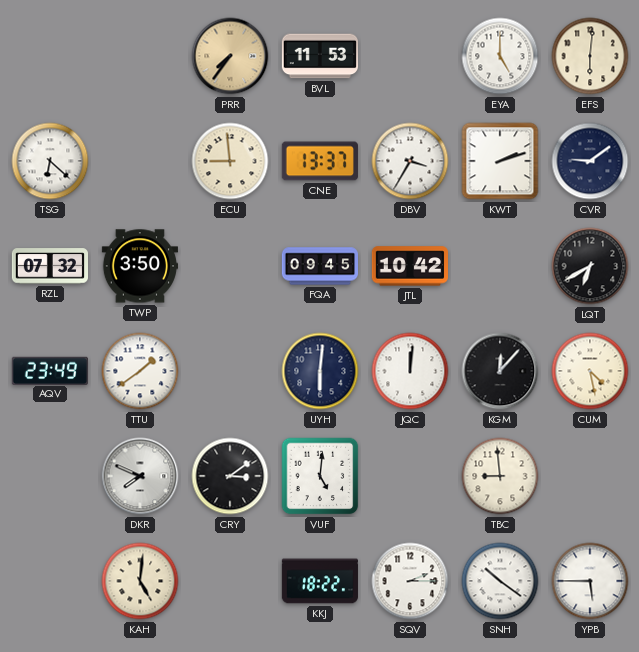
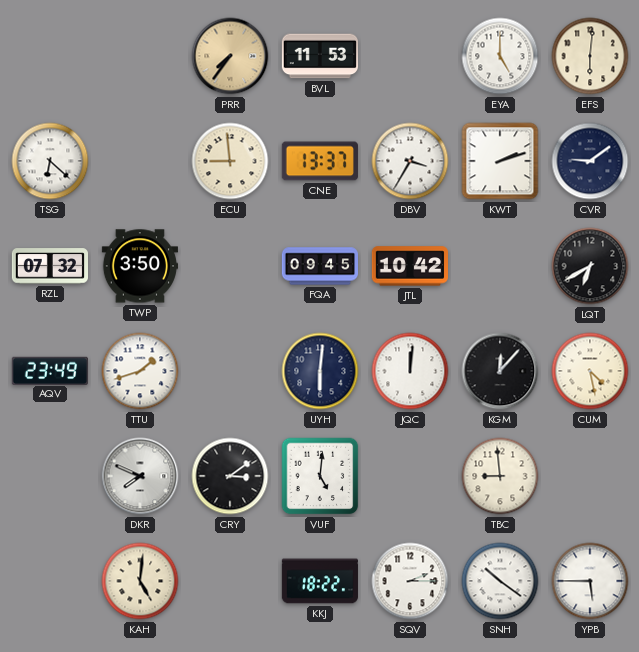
TTU: 1:39 -> 1:42 (140, 371)
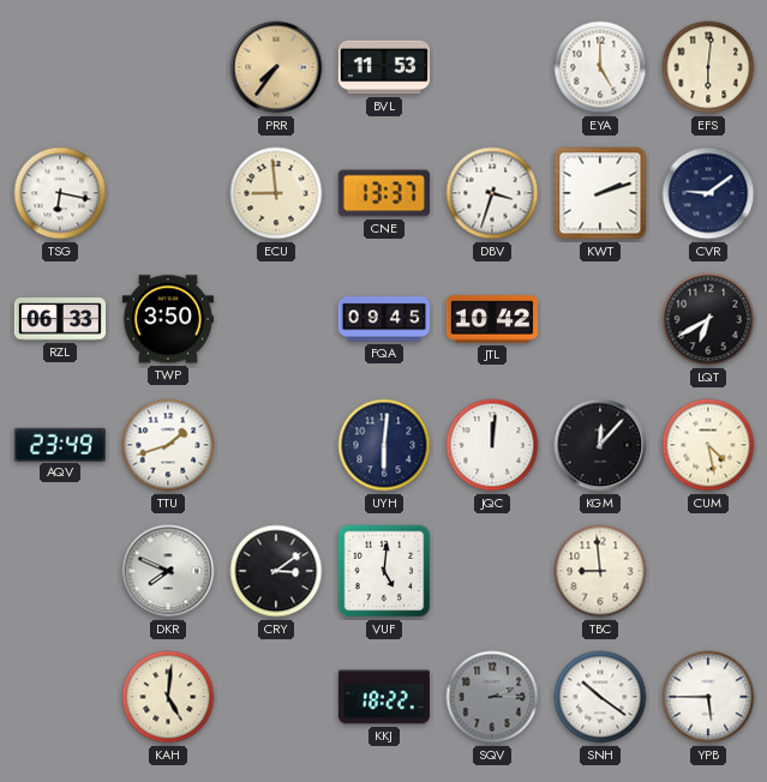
TSG: 6:22 -> 6:17 (60, 193)
DBV: 3:35 -> 3:33 (492, 193)
RZL: 07:32 -> 06:33 (59, 319)
SQV dial: white -> grey (492, 697)
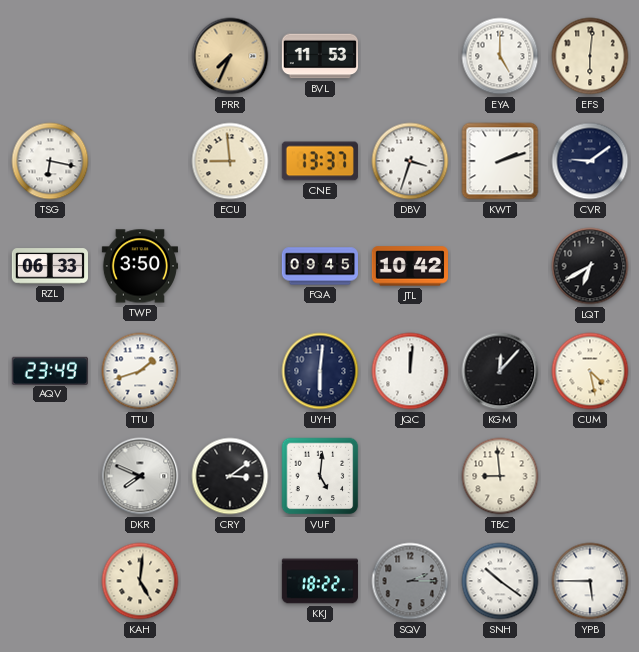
PRR: 7:36 -> 7:34 (230, 56)
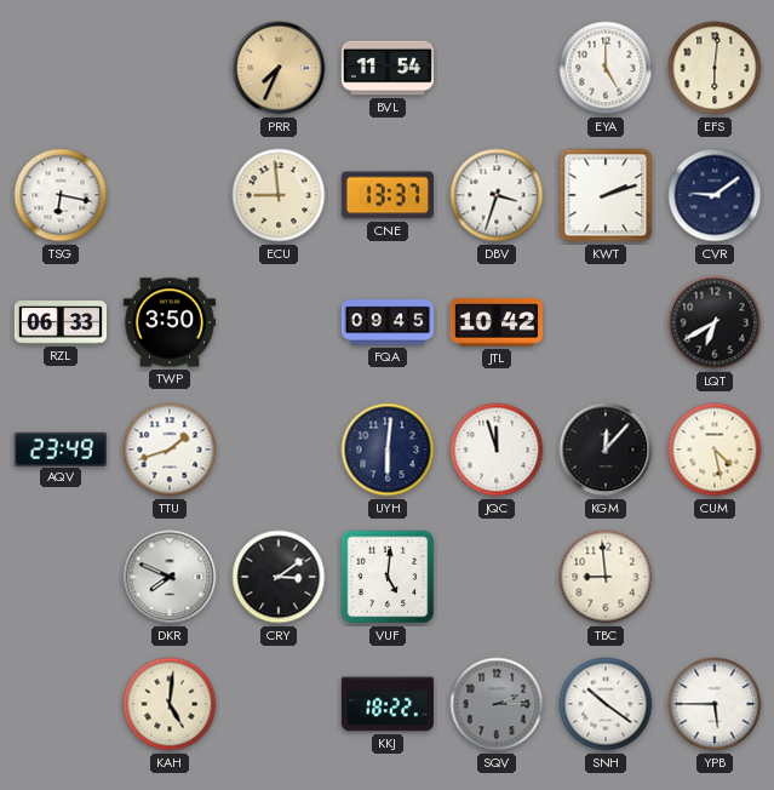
BVL: 11:53 -> 11:54 (386, 68)
JQC: 12:01 -> 11:57 (497, 450)
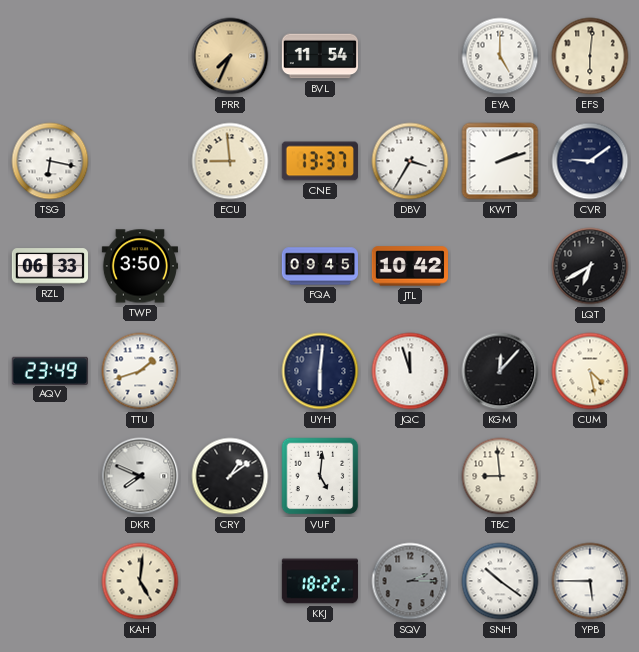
DBV: 3:33 -> 3:35 (410, 161)
CRY: 3:09 -> 1:09 (230, 476)
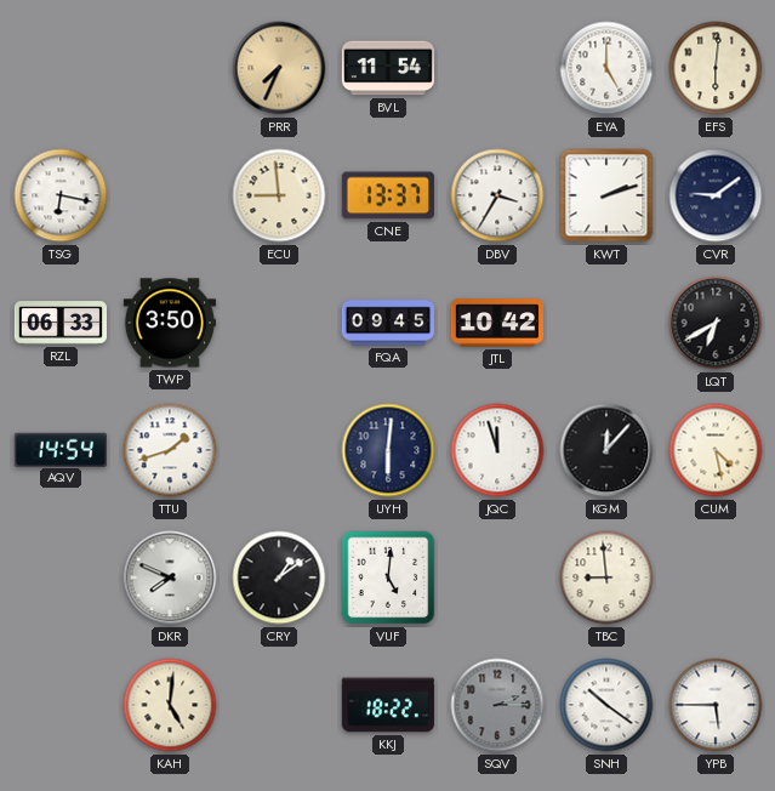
AQV: 23:49 -> 14:54 (61, 449)
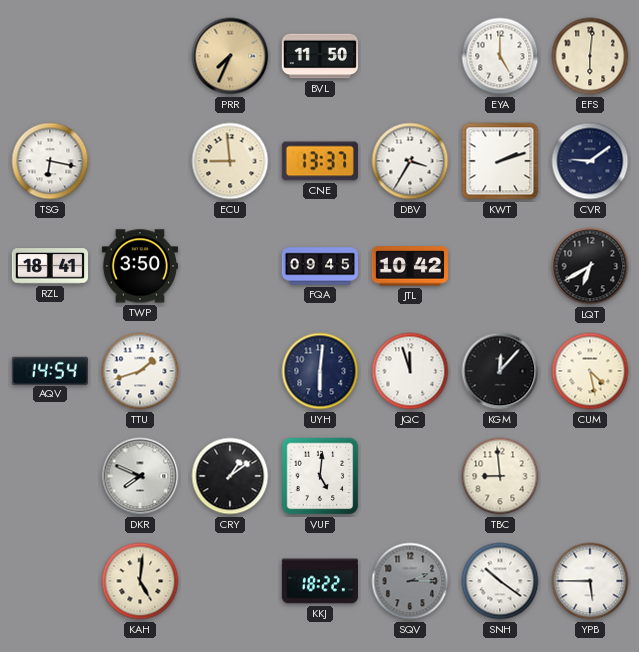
BVL: 11:54 -> 11:50 (319, 56)
RZL: 06:33 -> 18:41 (49, 266)
